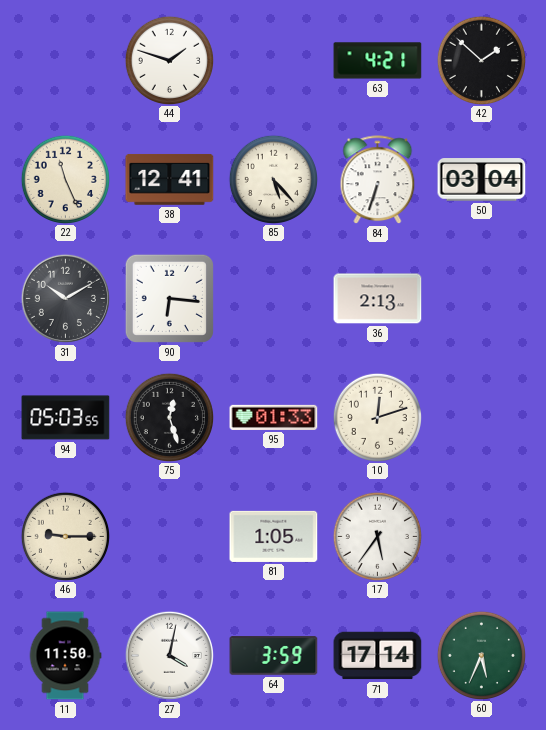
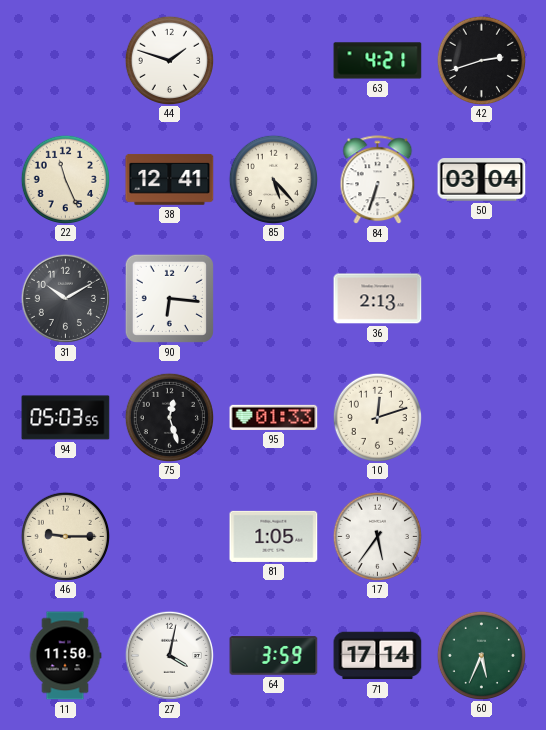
42: 1:52 -> 2:42 (481, 60)
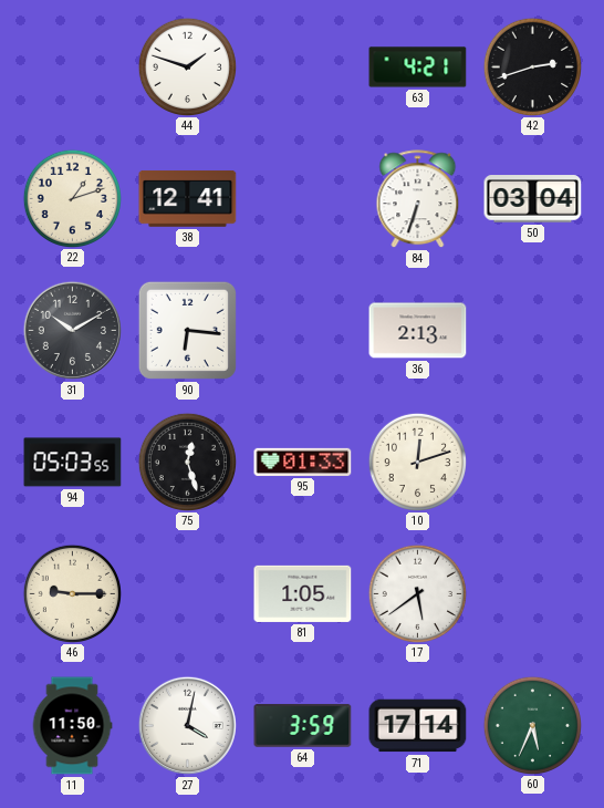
22: 11:26 -> 1:12 (72, 198)
85: 5:23 -> none (273, 179)
17: 5:36 -> 5:39 (417, 593)
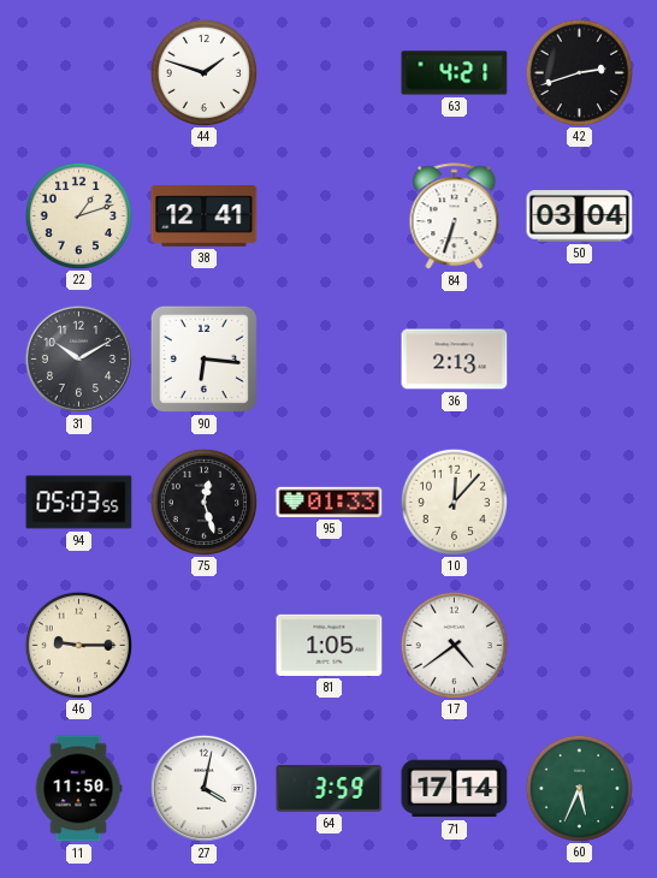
10: 12:12 -> 12:07 (454, 502)
17: 5:39 -> 4:39 (454, 645)
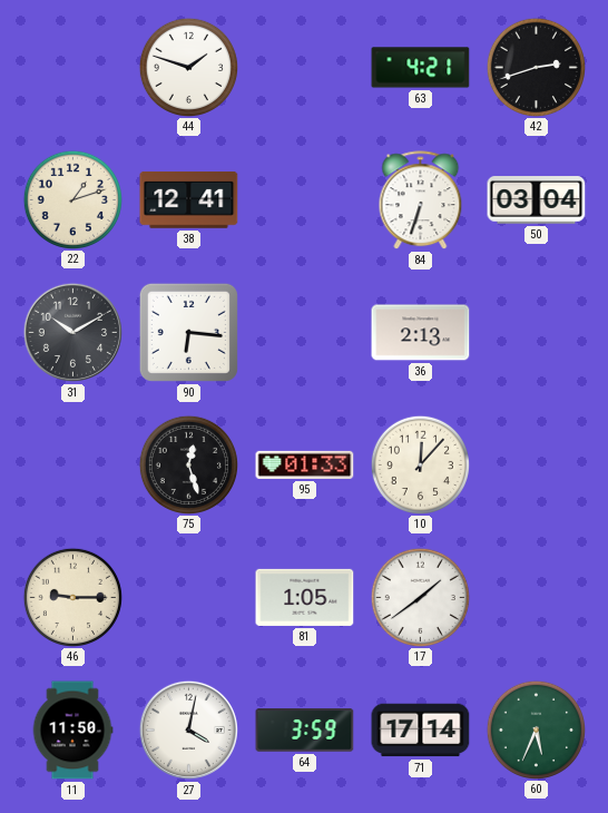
94: 05:03 -> none (79, 503)
17: 4:39 -> 1:39 (420, 597)
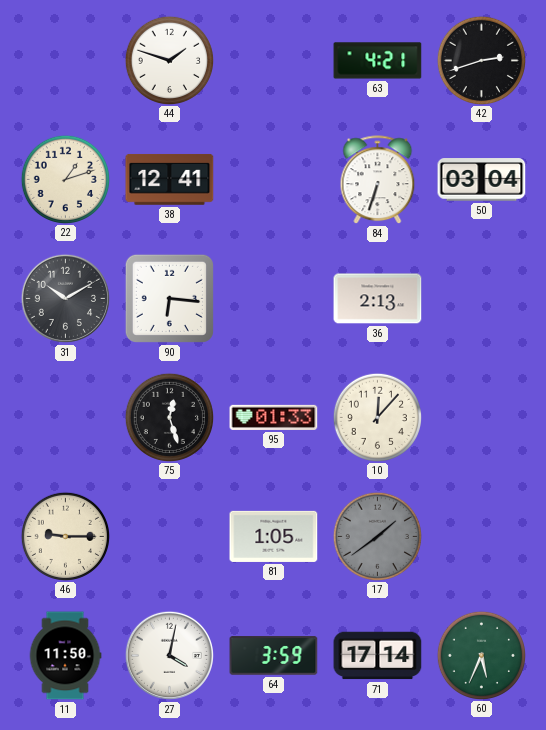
17 dial: white -> grey (377, 536)
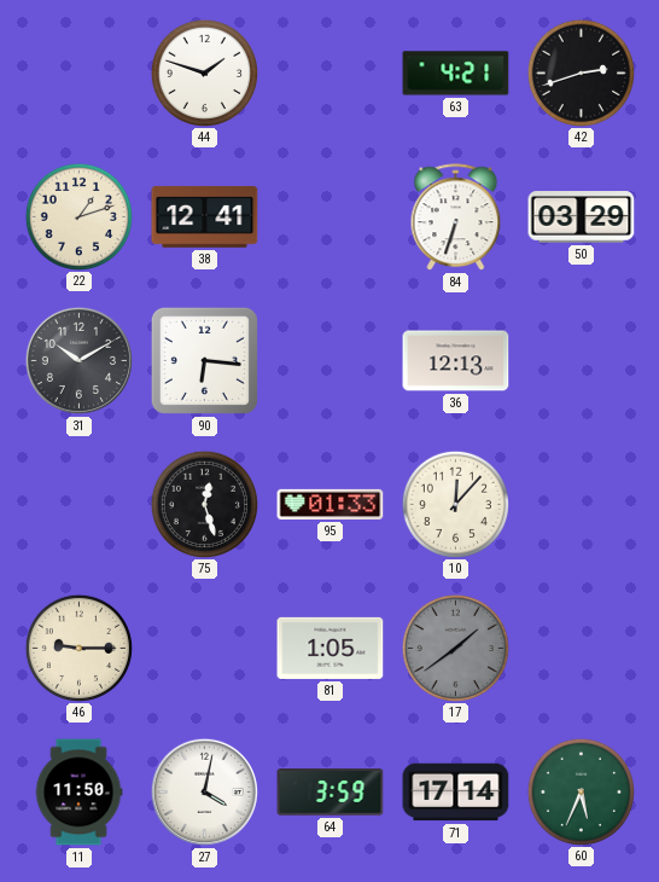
50: 03:04 -> 03:29 (582, 217)
36: 2:13 -> 12:13 (456, 361)
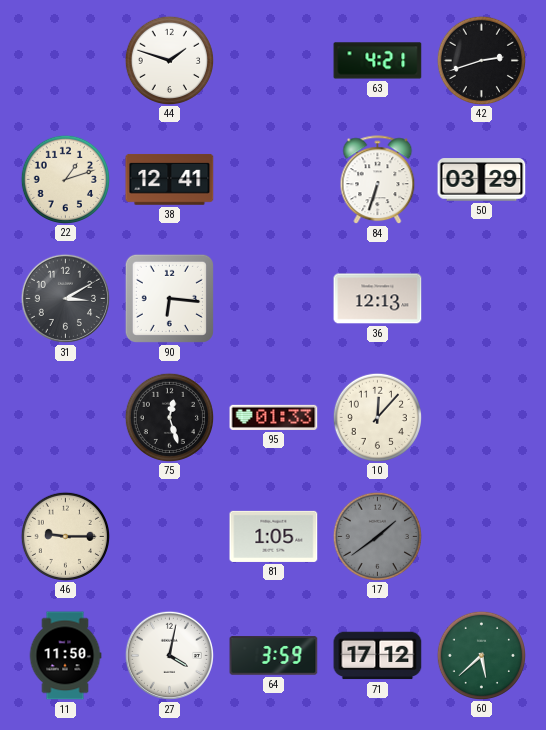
31: 10:10 -> 3:10 (65, 298)
71: 17:14 -> 17:12 (378, 656)
60: 5:34 -> 5:38 (481, 655)
